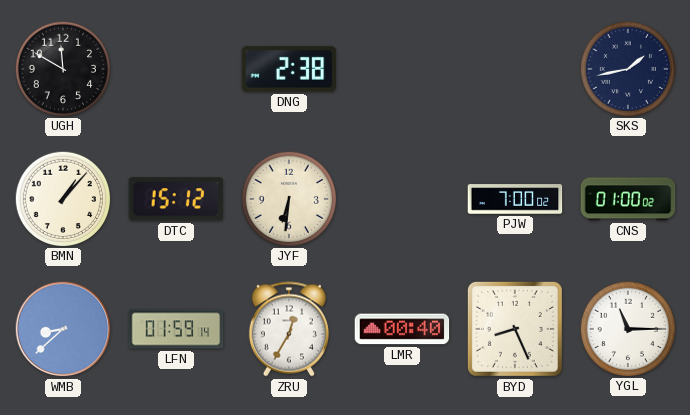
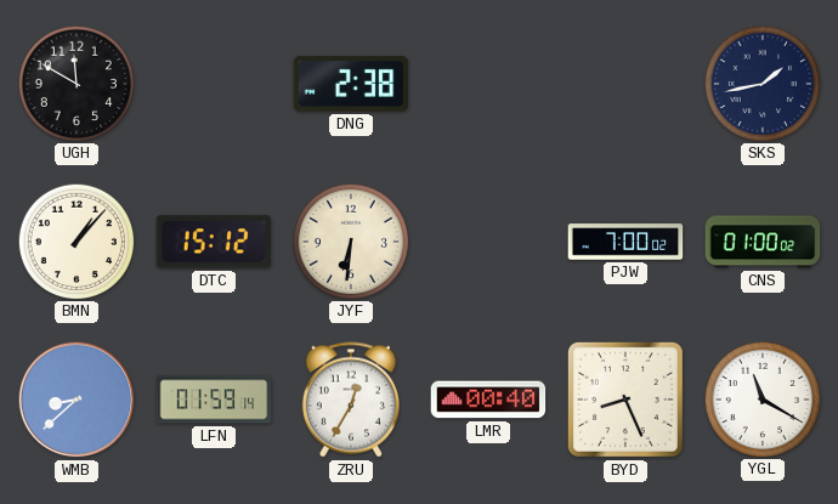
YGL: 11:15 -> 11:20 (761, 398)
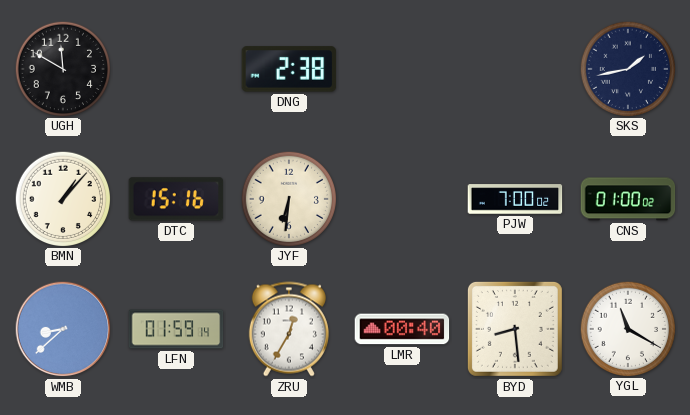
DTC: 15:12 -> 15:16 (176, 199)
BYD: 8:26 -> 8:29 (515, 329)
